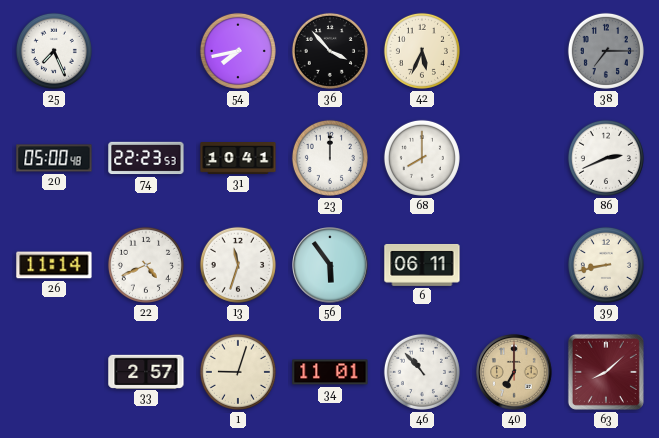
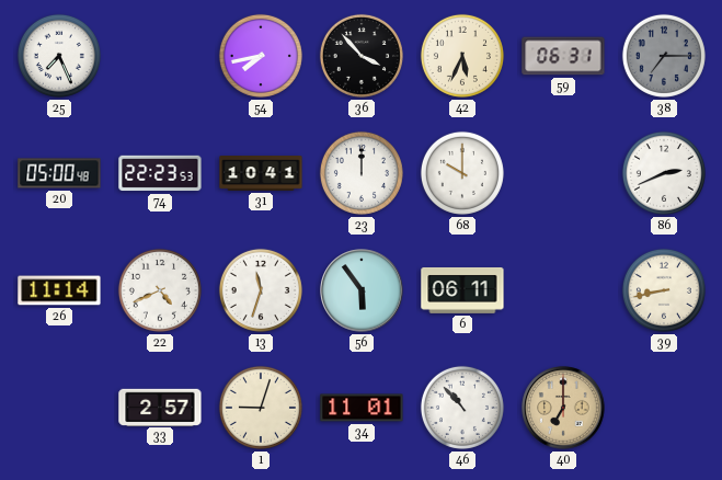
59: none -> 06:31 (563, 56)
68: 8:00 -> 10:00 (462, 173)
63: 8:08 -> none (606, 372)
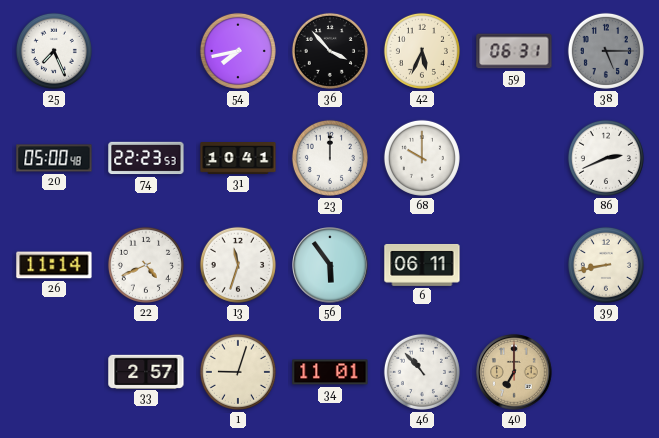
38: 7:15 -> 5:15 (606, 51)
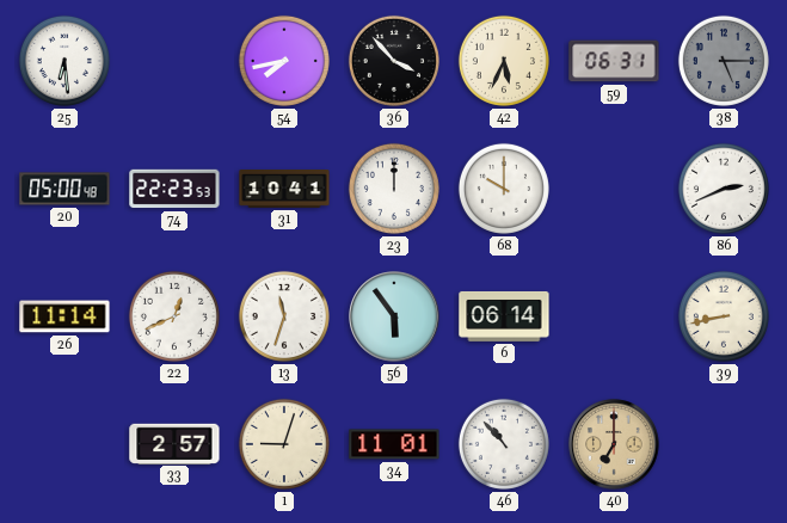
25: 7:26 -> 6:29 (64, 61)
22: 4:41 -> 12:41 (174, 316)
6: 06:11 -> 06:14 (504, 316)
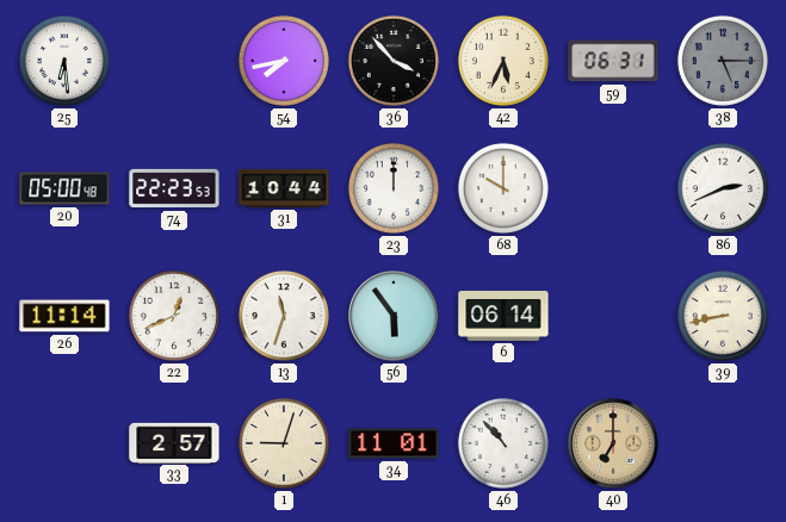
31: 10:41 -> 10:44 (284, 189)
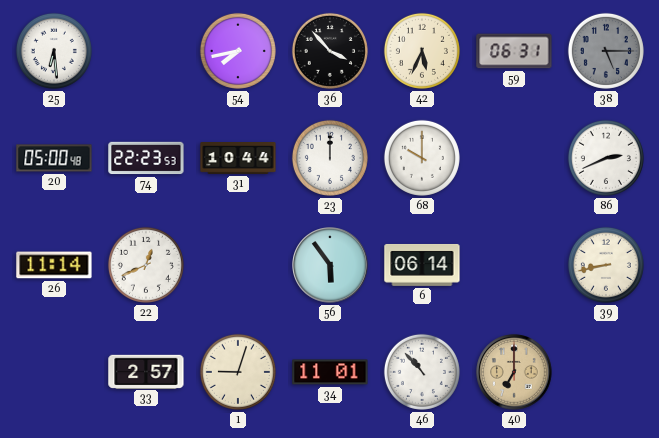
13: 11:33 -> none (284, 316)
